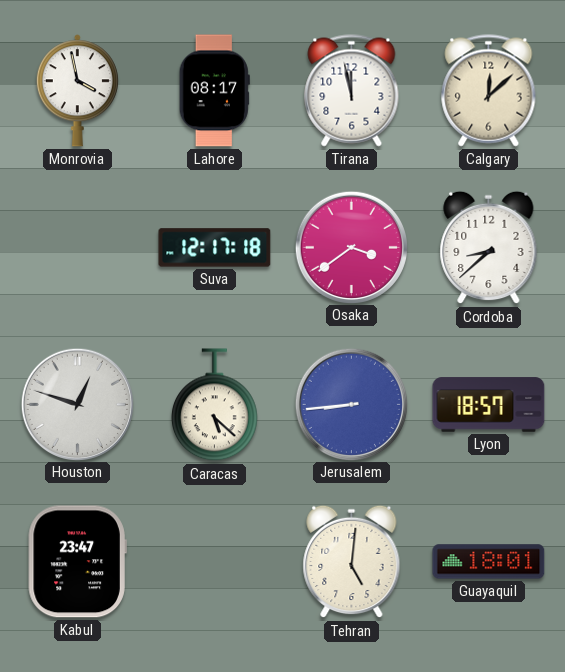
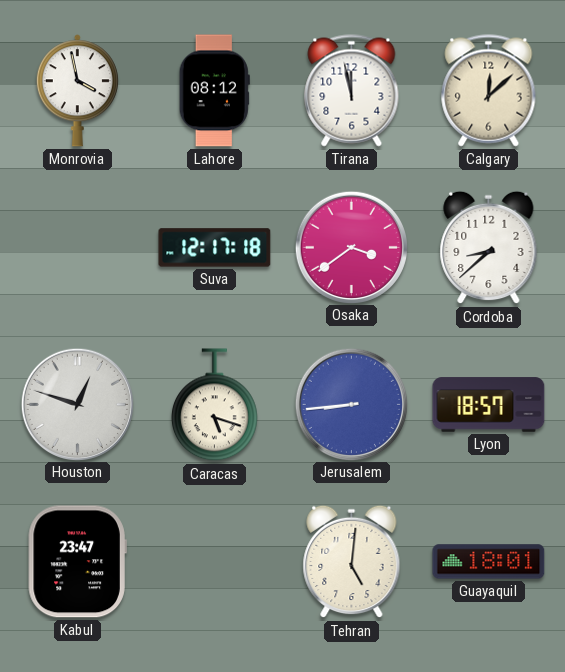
Lahore: 08:17 -> 08:12 (214, 91)
Caracas: 5:22 -> 5:18 (215, 405)
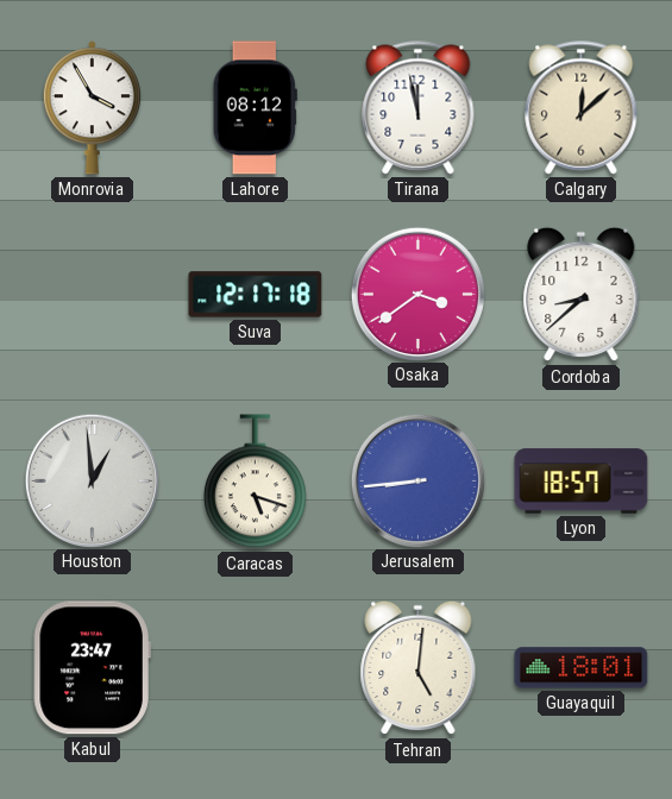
Monrovia: 3:58 -> 3:55 (92, 108)
Houston: 12:48 -> 12:59 (92, 480)
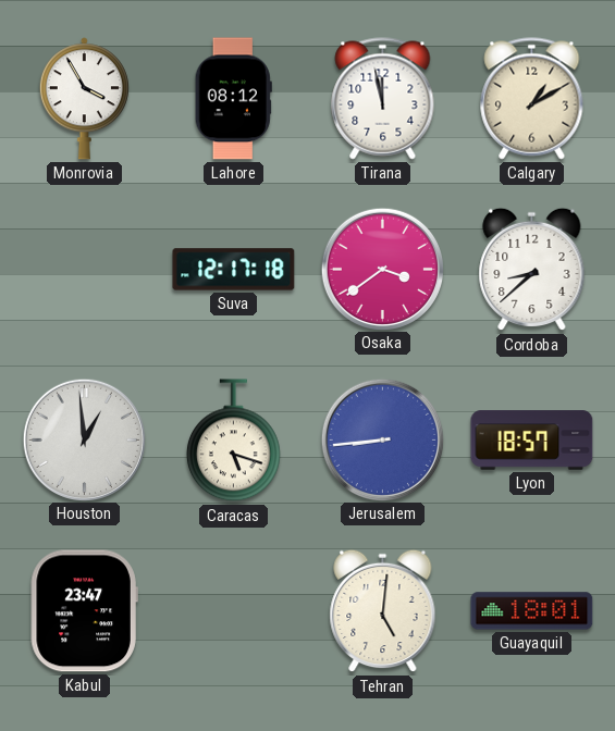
Calgary: 12:08 -> 1:10 (532, 99)
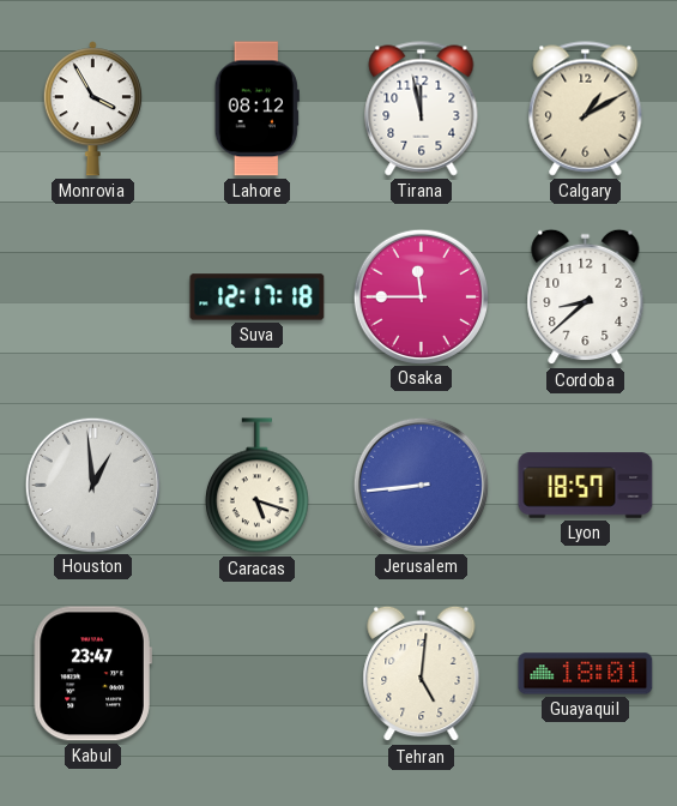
Osaka: 3:39 -> 11:45 (421, 296)
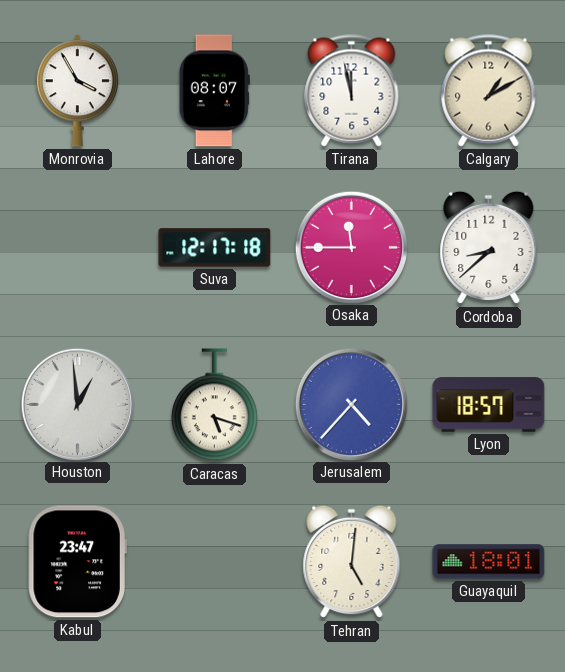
Lahore: 08:12 -> 08:07 (214, 91)
Jerusalem: 8:44 -> 4:37 (351, 404)
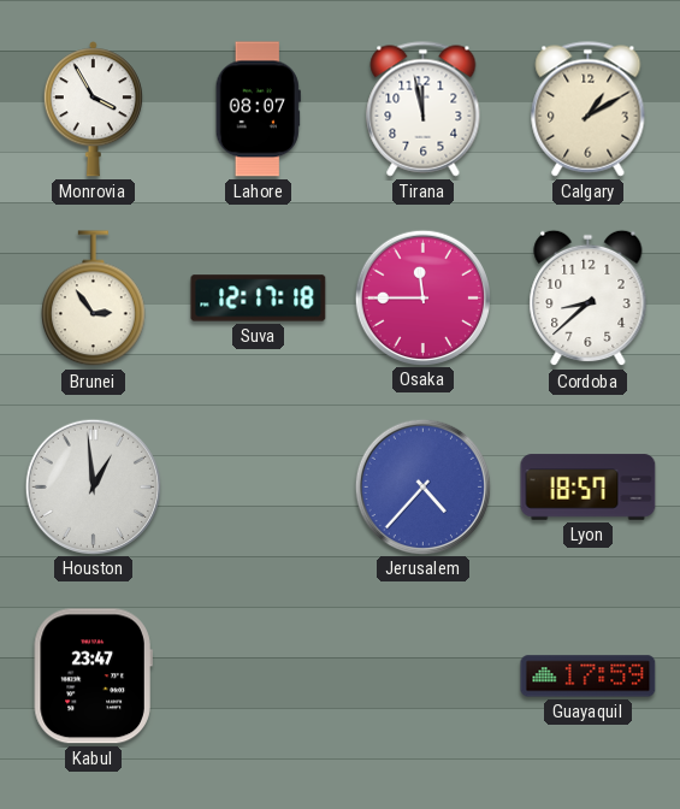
Brunei: none -> 2:54 (94, 299)
Caracas: 5:18 -> none (215, 405)
Tehran: 5:01 -> none (352, 562)
Guayaquil: 18:01 -> 17:59 (589, 677)
